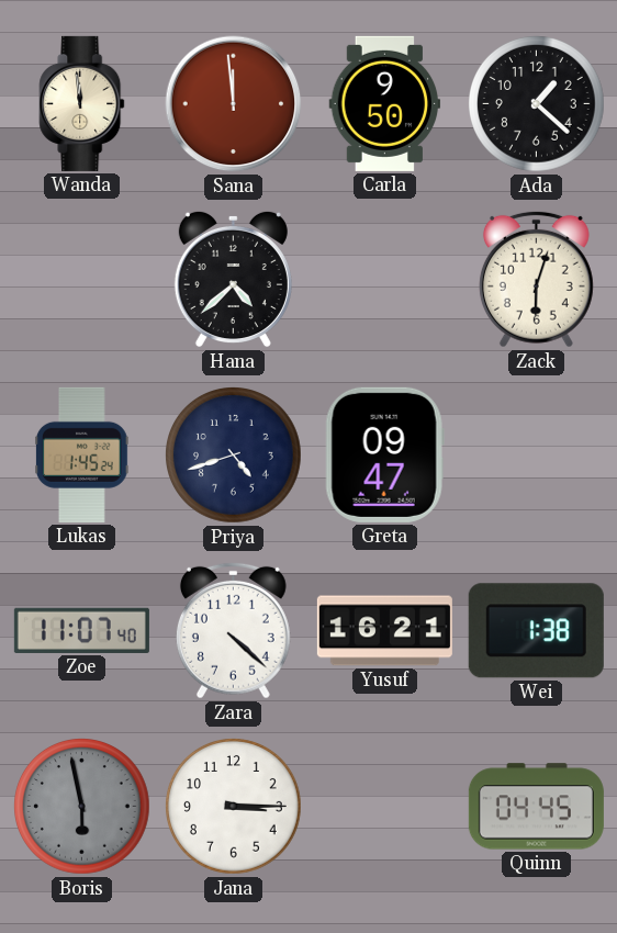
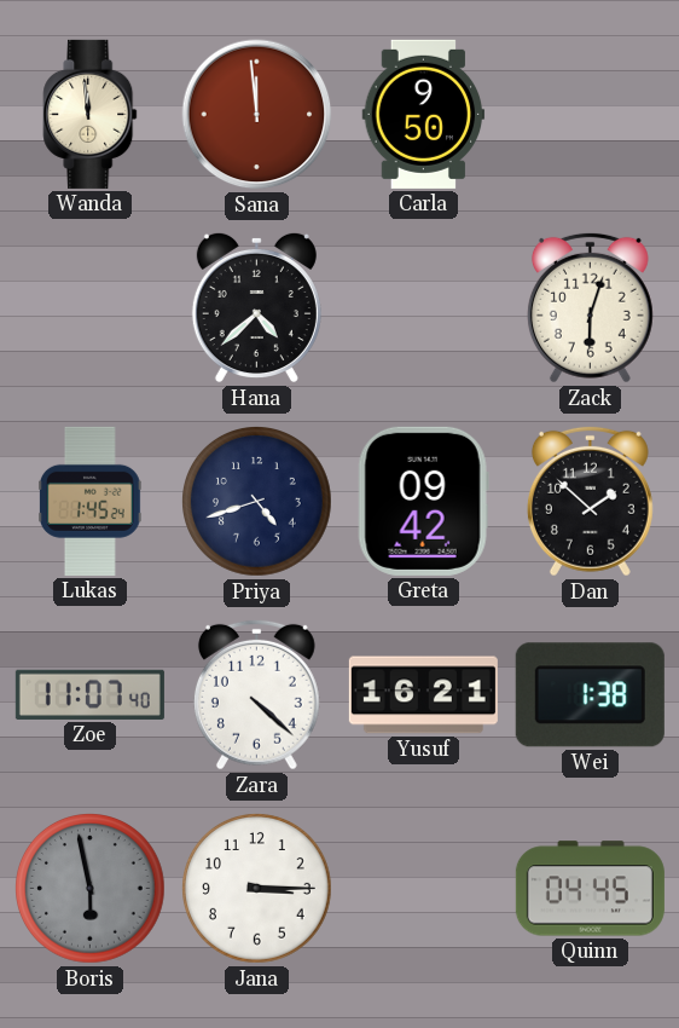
Ada: 1:22 -> none (537, 104)
Greta: 09:47 -> 09:42 (423, 501)
Dan: none -> 1:52 (590, 501)
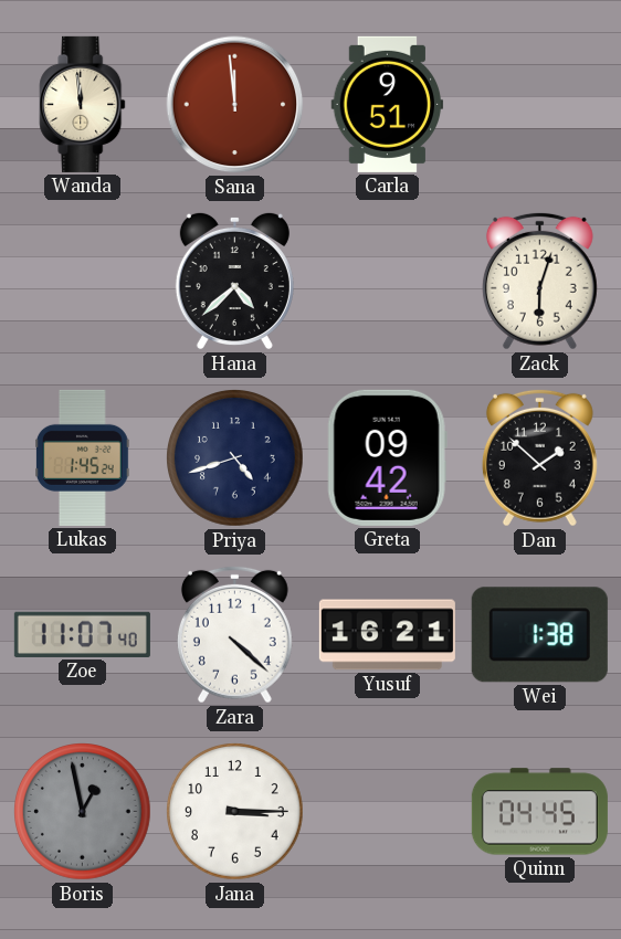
Carla: 9:50 -> 9:51 (388, 104)
Boris: 5:58 -> 12:58 (83, 812)
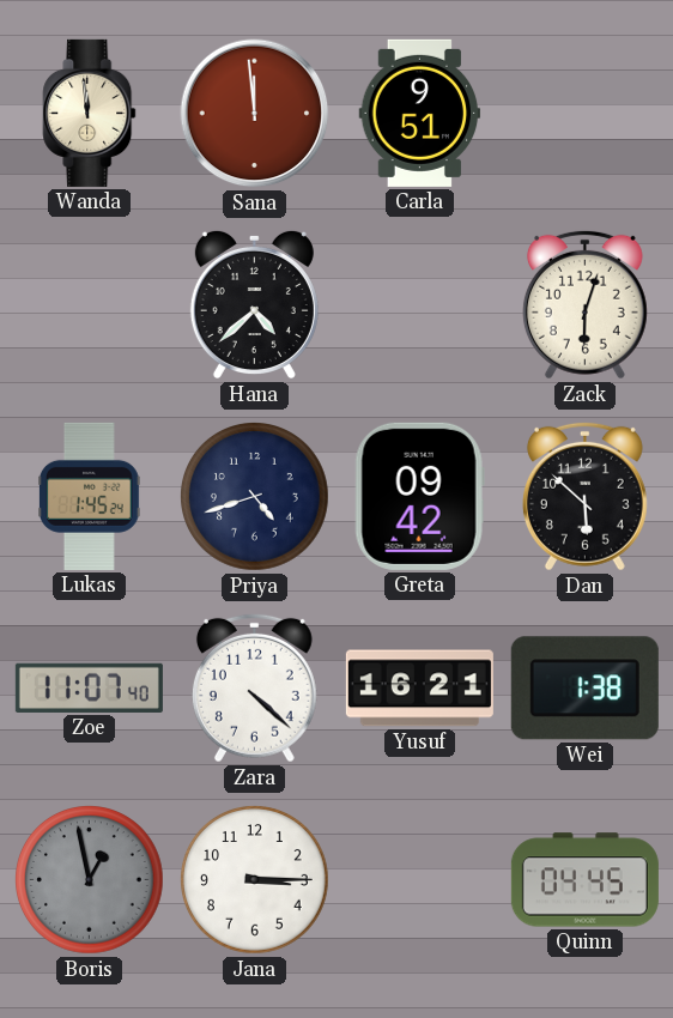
Dan: 1:52 -> 5:52 (584, 496)
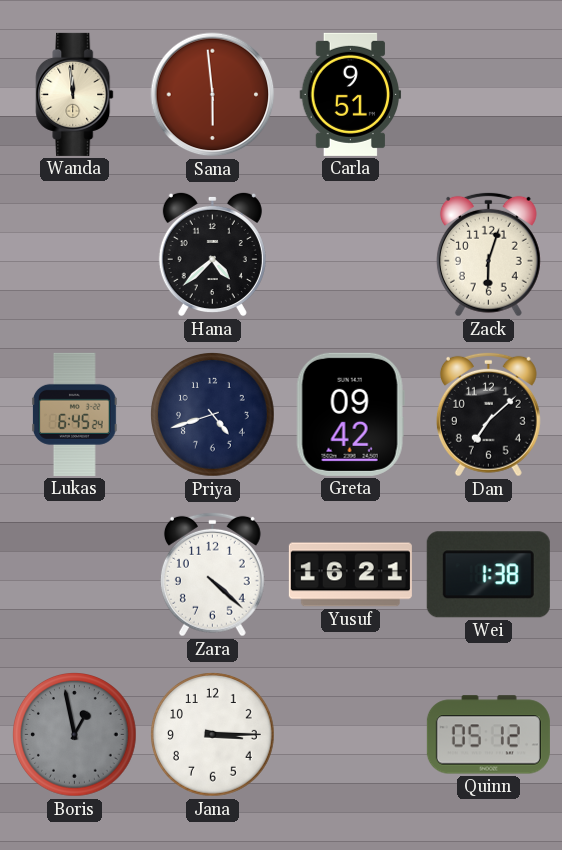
Sana: 11:59 -> 5:59 (213, 95)
Lukas: 1:45 -> 6:45 (75, 414)
Dan: 5:52 -> 7:08 (488, 414)
Zoe: 11:07 -> none (89, 687)
Quinn: 04:45 -> 05:12 (488, 735)
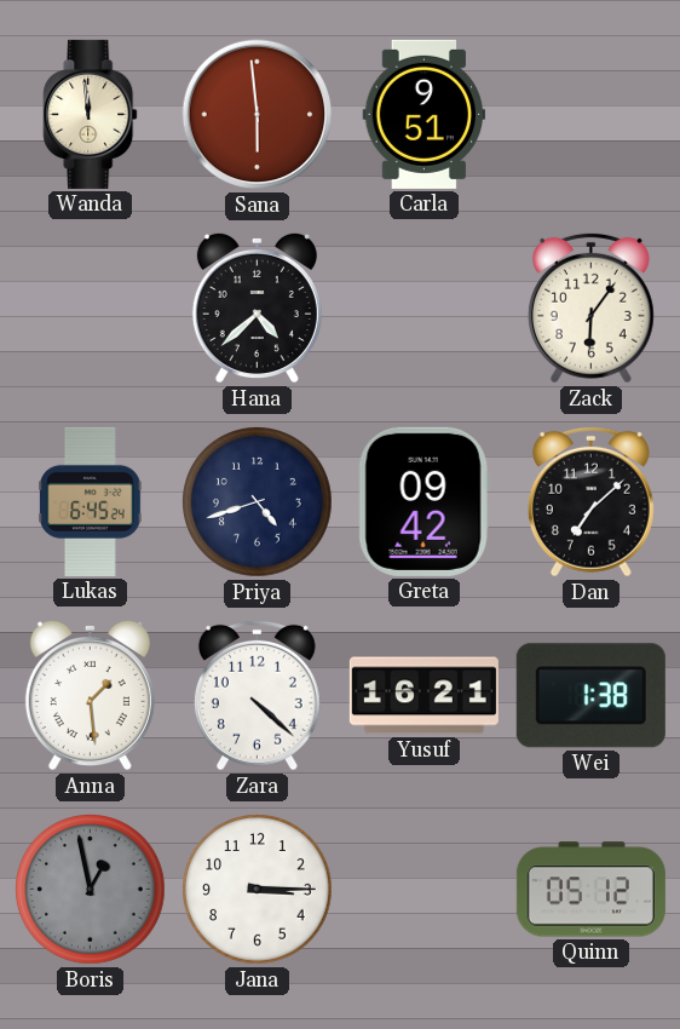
Zack: 6:03 -> 6:06 (590, 307)
Anna: none -> 1:29 (90, 695)
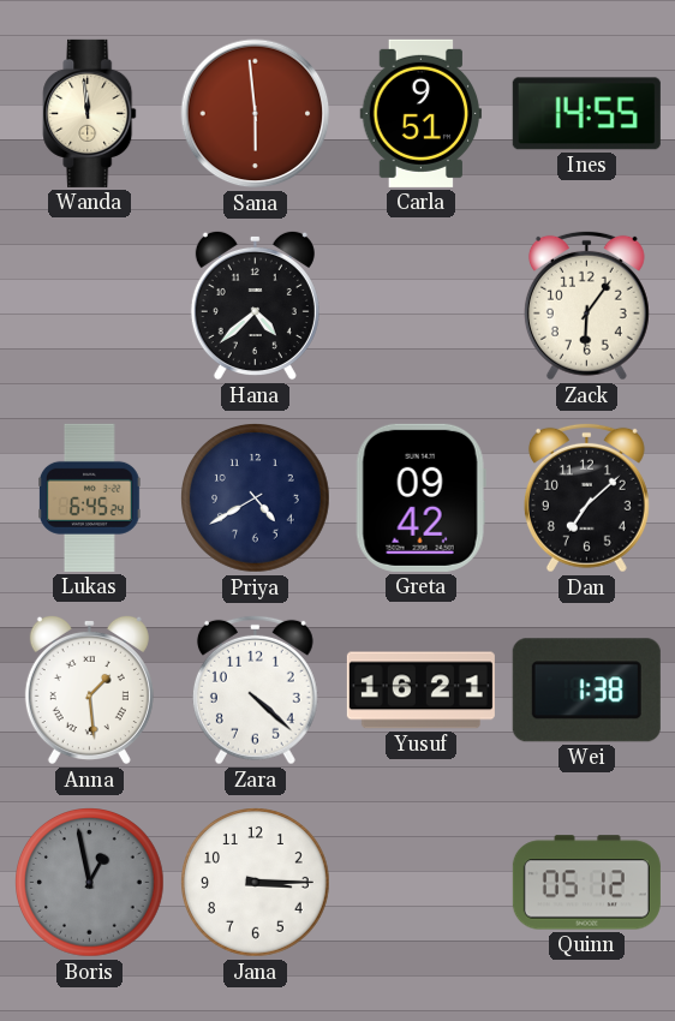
Ines: none -> 14:55 (586, 114)
Priya: 4:42 -> 4:40 (256, 498)
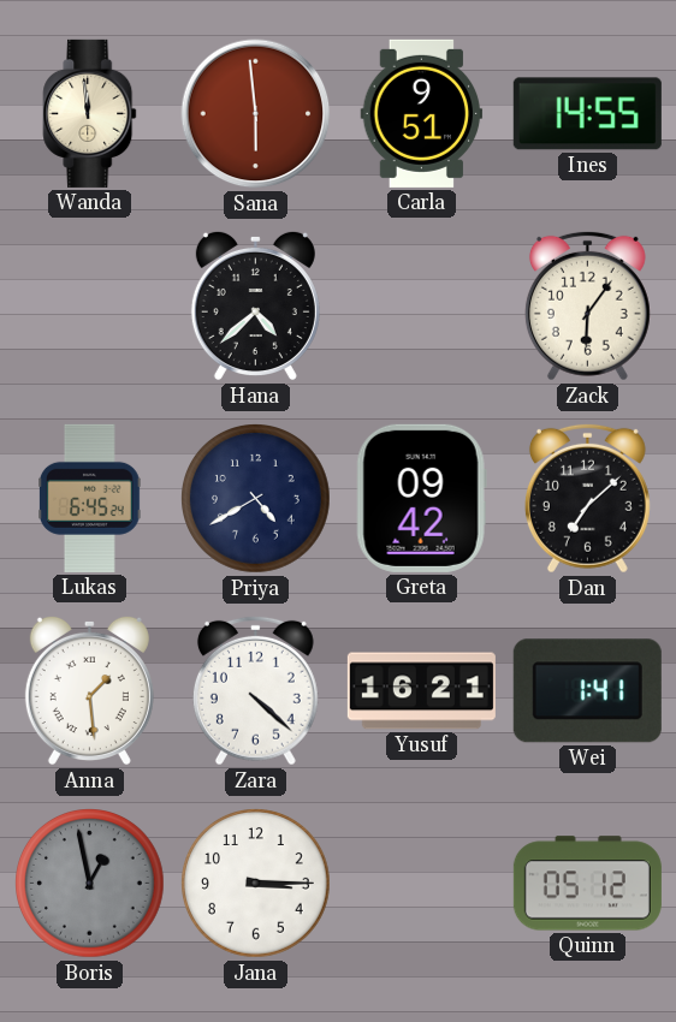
Wei: 1:38 -> 1:41 (587, 691)
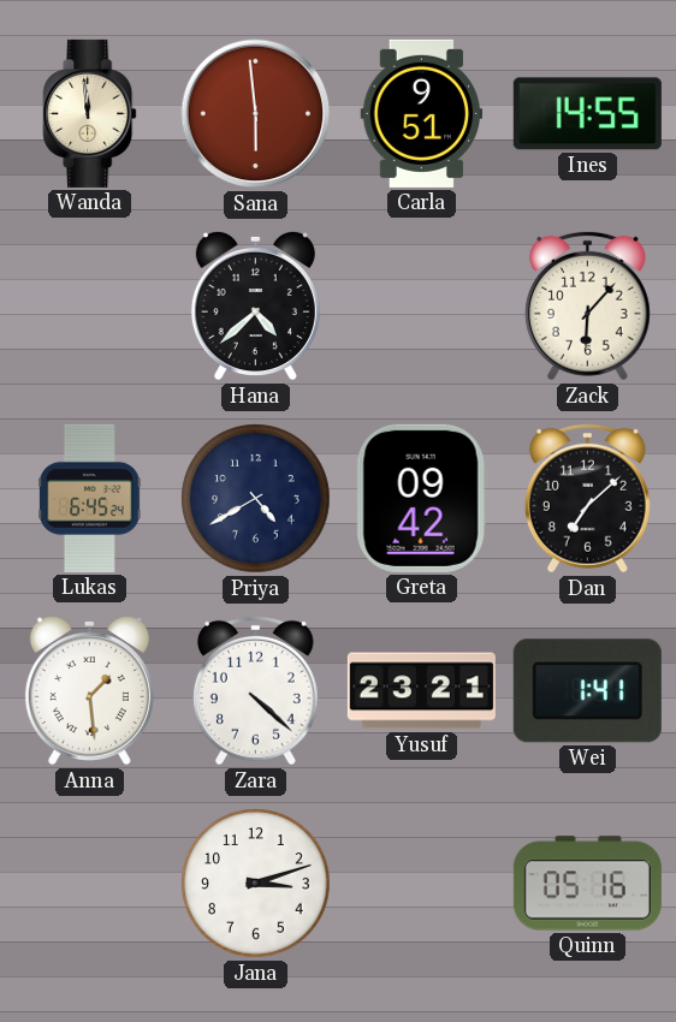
Zack: 6:06 -> 6:07 (587, 305)
Yusuf: 16:21 -> 23:21 (421, 691)
Boris: 12:58 -> none (90, 884)
Jana: 3:15 -> 3:12 (256, 884)
Quinn: 05:12 -> 05:16 (587, 884)
